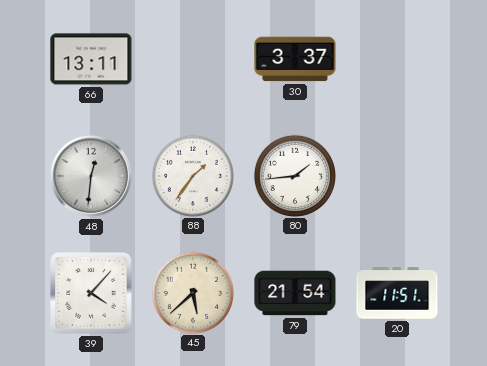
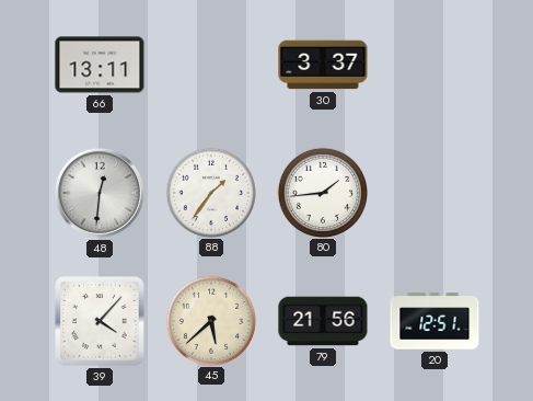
79: 21:54 -> 21:56 (323, 321)
20: 11:51 -> 12:51 (434, 321)
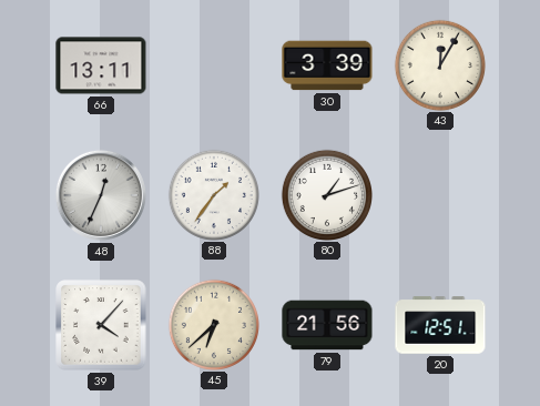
30: 3:37 -> 3:39 (327, 65)
43: none -> 12:05 (439, 64)
48: 12:31 -> 12:34 (101, 195)
80: 1:44 -> 1:12 (326, 194)
45: 5:38 -> 6:38 (213, 324)
